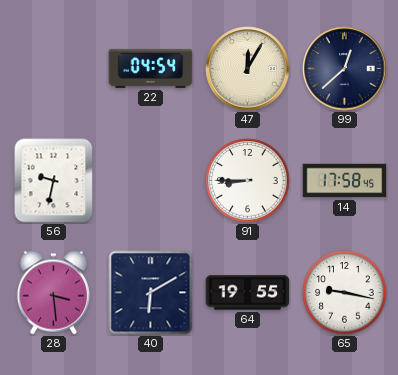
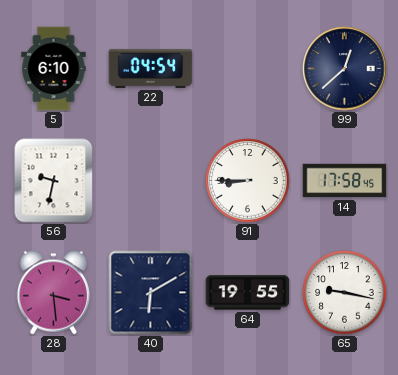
5: none -> 6:10 (54, 69)
47: 12:05 -> none (248, 69)
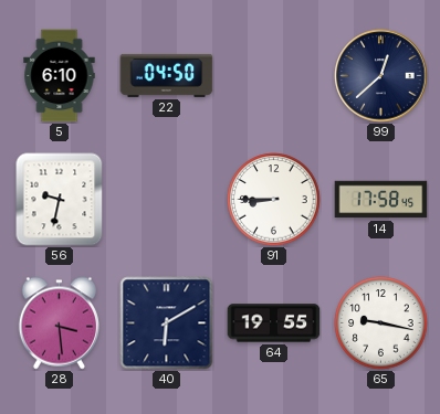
22: 04:54 -> 04:50 (167, 75)
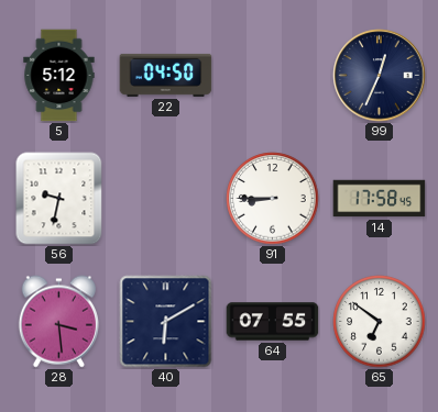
5: 6:10 -> 5:12 (59, 76)
99: 12:38 -> 12:34 (380, 76)
64: 19:55 -> 07:55 (273, 322)
65: 9:17 -> 6:51 (380, 322)
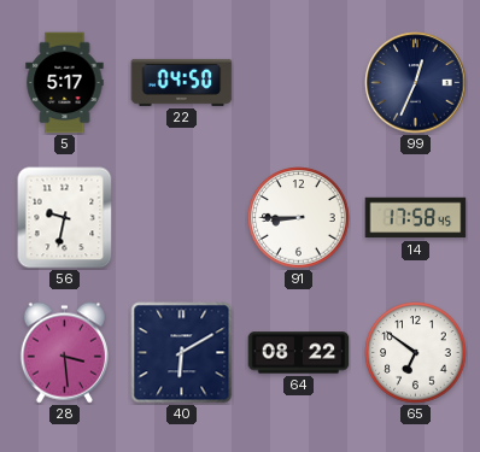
5: 5:12 -> 5:17 (65, 83)
64: 07:55 -> 08:22 (299, 353)
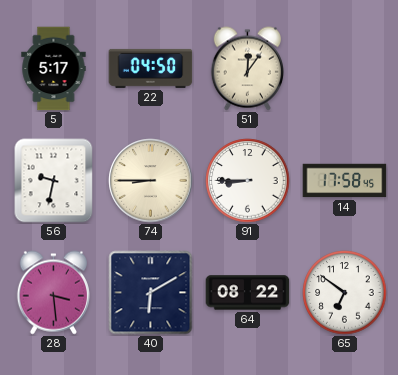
51: none -> 12:06 (247, 69)
99: 12:34 -> none (416, 83)
74: none -> 8:45 (151, 181)
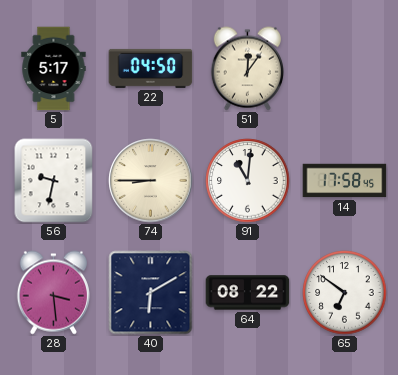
91: 8:45 -> 11:01 (248, 181)
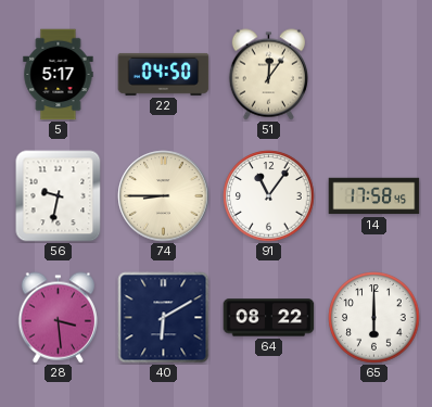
91: 11:01 -> 11:06 (269, 196)
65: 6:51 -> 6:00 (374, 318)
